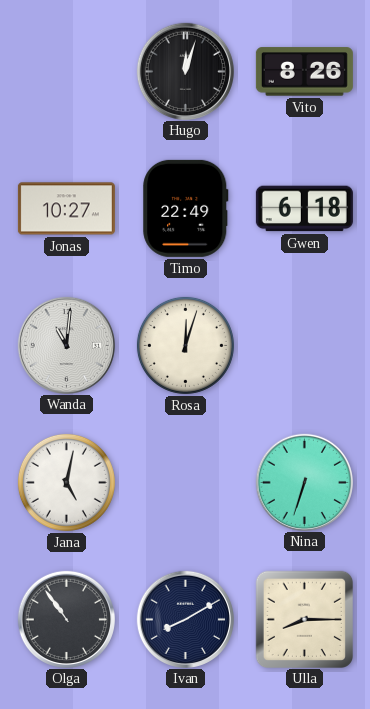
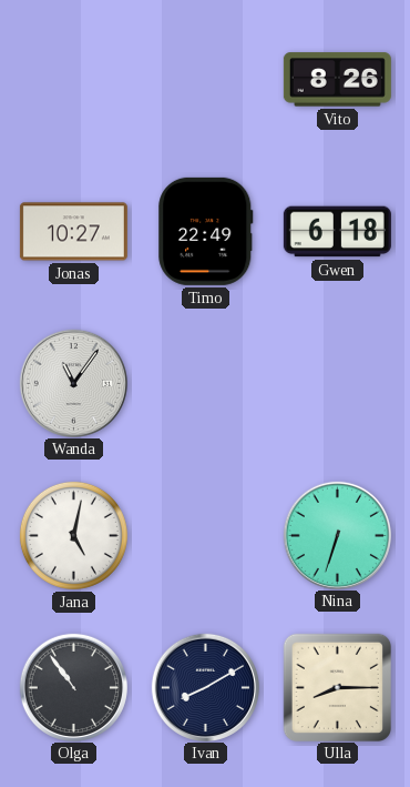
Hugo: 12:03 -> none (185, 71)
Wanda: 11:01 -> 11:06 (73, 383)
Rosa: 12:03 -> none (185, 345)
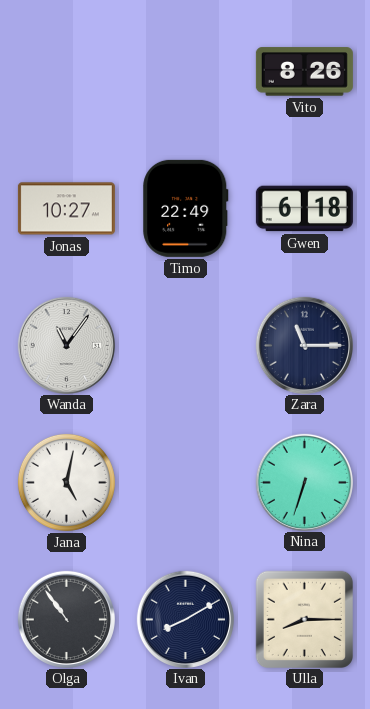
Zara: none -> 11:15 (304, 345)
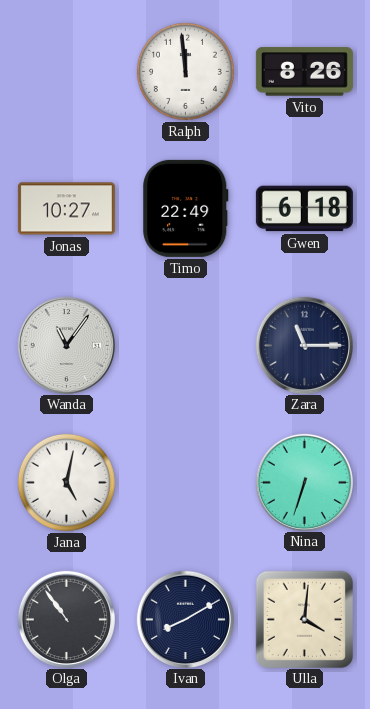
Ralph: none -> 11:59 (185, 71)
Ulla: 8:15 -> 4:01 (304, 619)
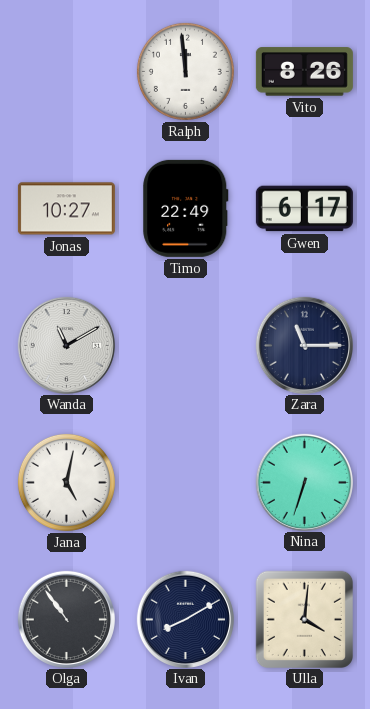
Gwen: 6:18 -> 6:17 (304, 209)
Wanda: 11:06 -> 11:10 (66, 345)
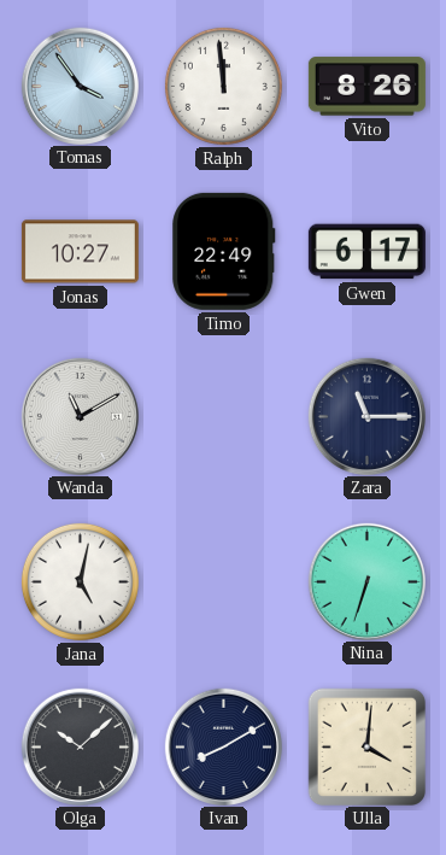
Tomas: none -> 3:54 (80, 86)
Olga: 10:54 -> 10:08 (80, 746)
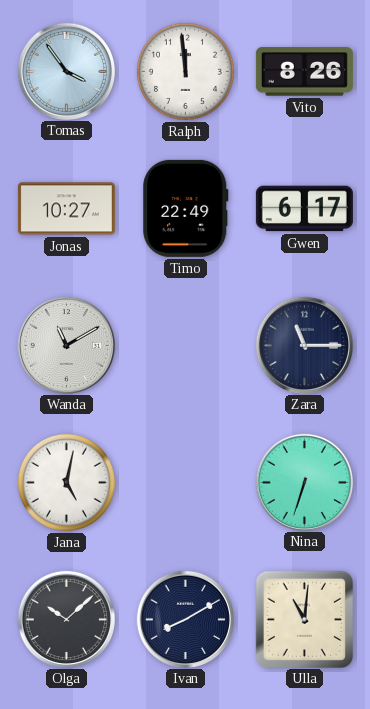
Ulla: 4:01 -> 11:01 (304, 619)
